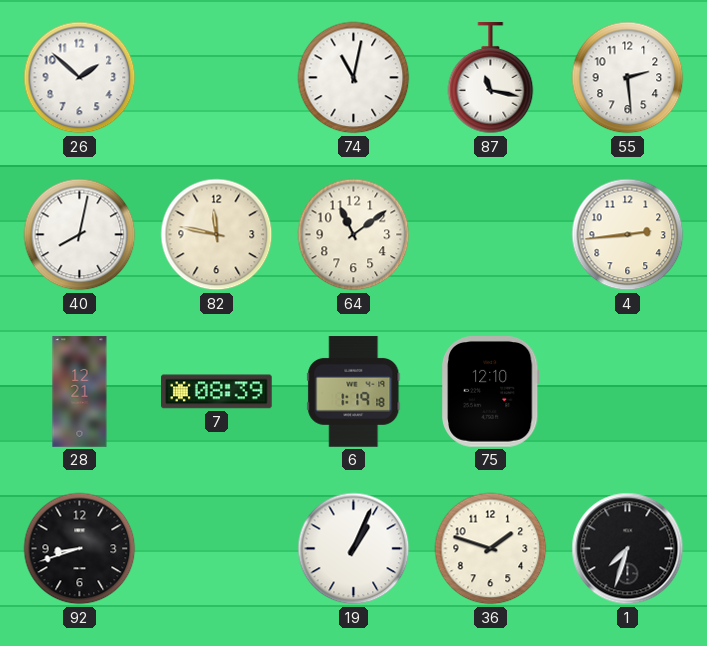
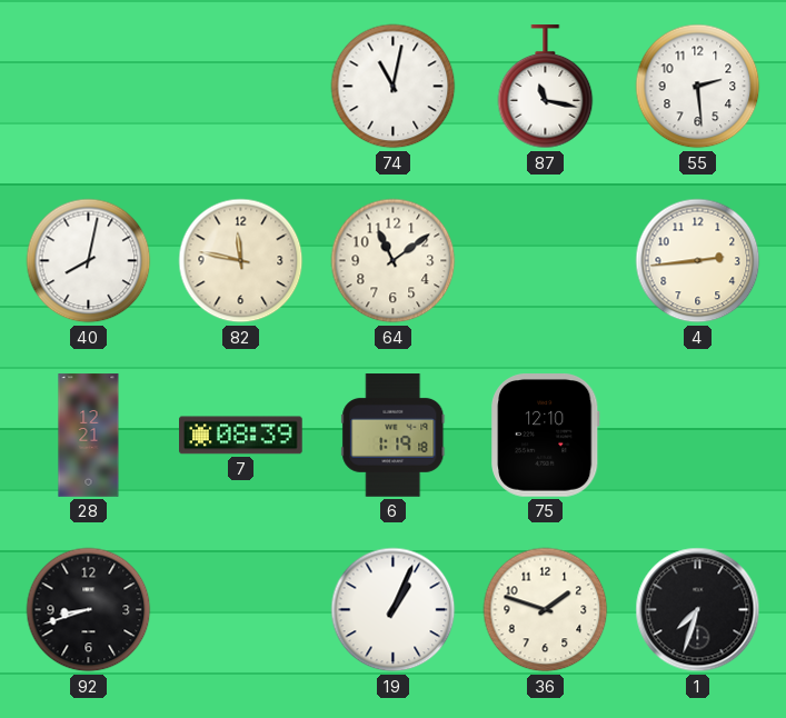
26: 1:52 -> none (80, 78)
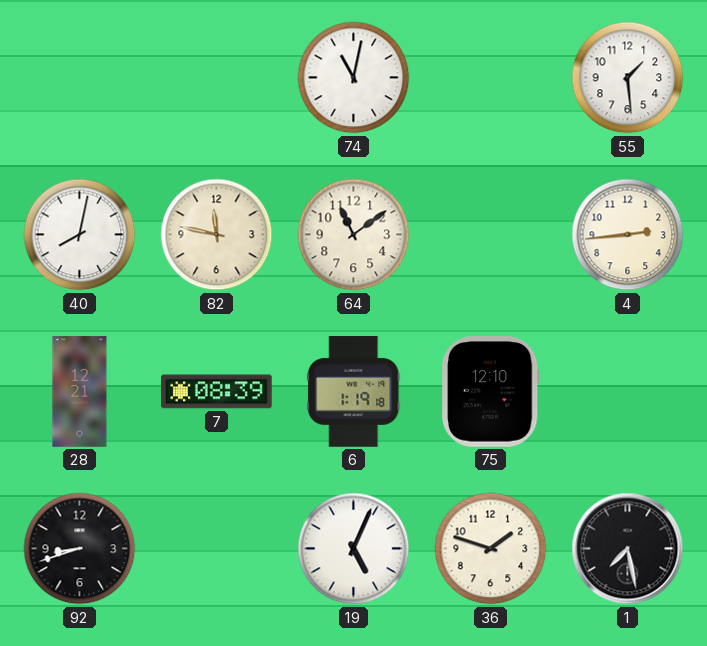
87: 11:17 -> none (546, 87)
55: 2:29 -> 1:29 (628, 78)
19: 1:04 -> 5:04 (354, 549)
1: 7:33 -> 7:28 (628, 549)
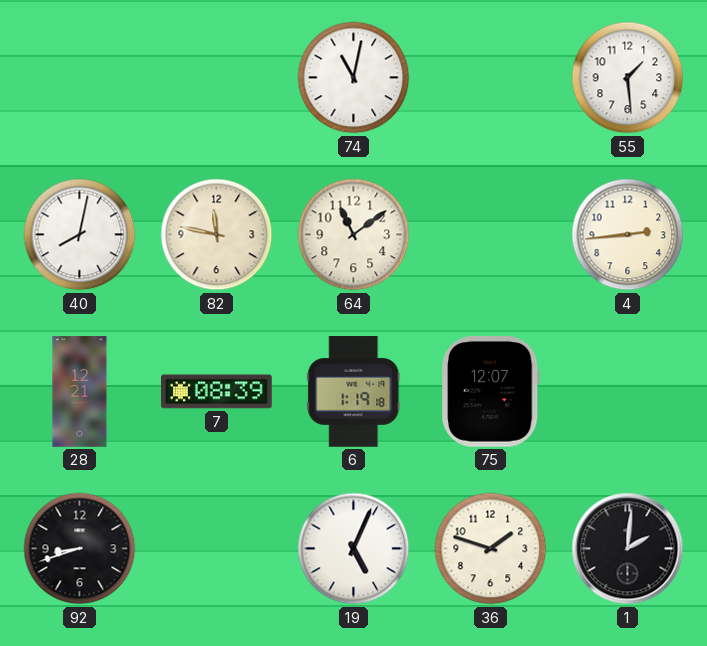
75: 12:10 -> 12:07 (491, 392)
1: 7:28 -> 2:01 (628, 549)
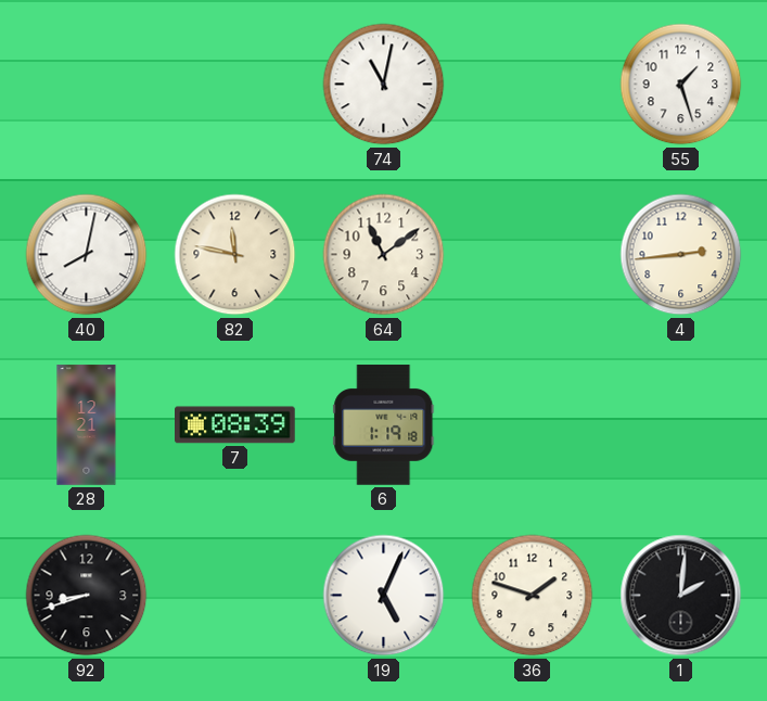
55: 1:29 -> 1:27 (681, 85)
75: 12:07 -> none (491, 392)
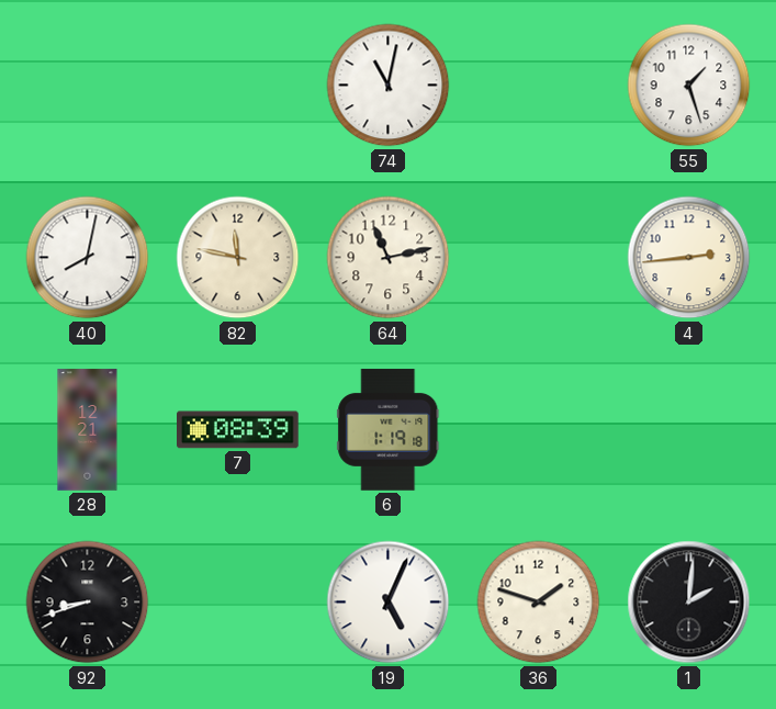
64: 11:09 -> 11:13 (389, 258)
